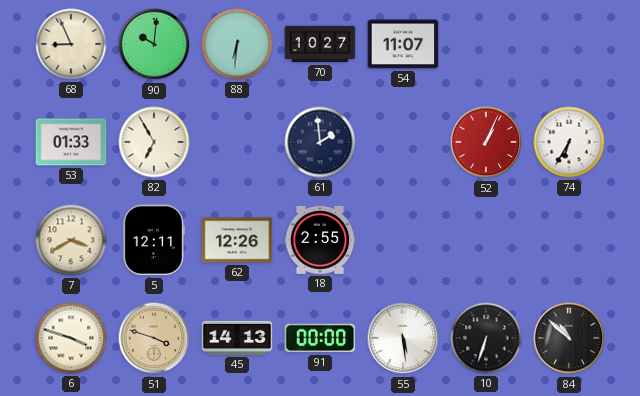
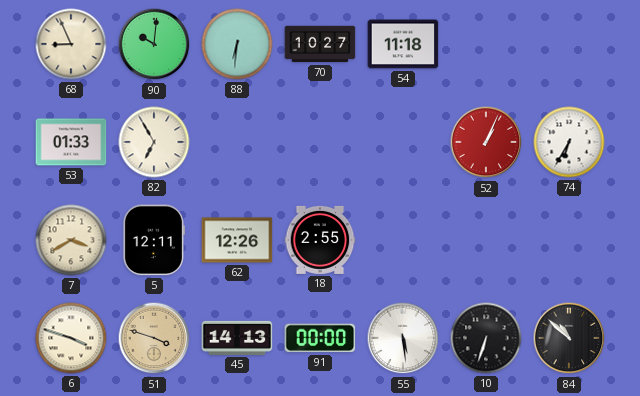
54: 11:07 -> 11:18 (403, 44)
61: 1:59 -> none (320, 142)
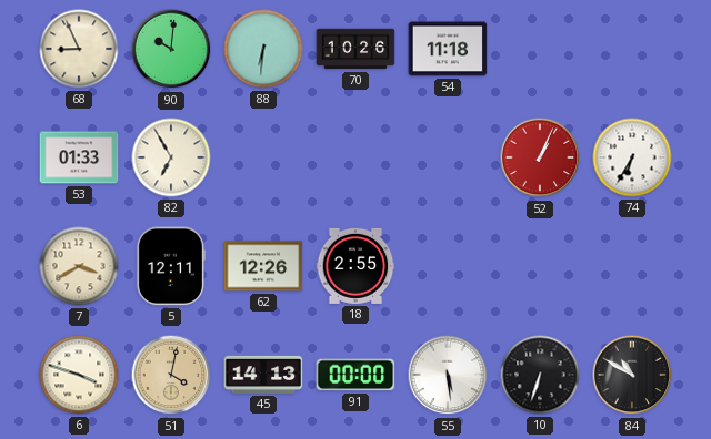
70: 10:27 -> 10:26 (355, 49)
51: 3:48 -> 4:02 (171, 375)
84: 10:52 -> 10:50 (632, 375)
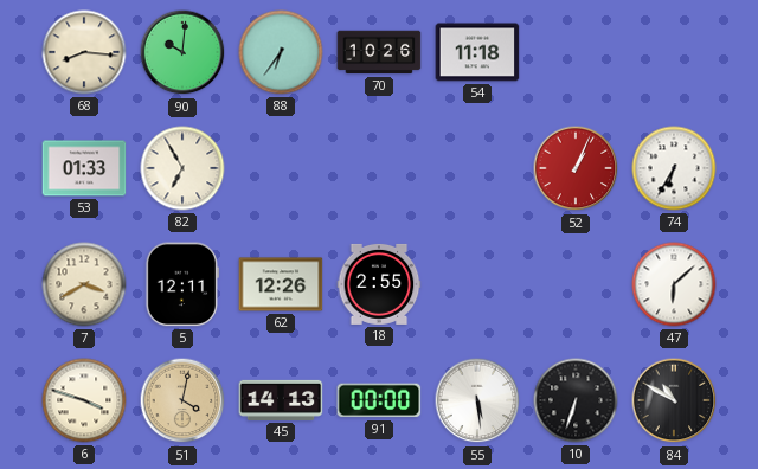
68: 8:56 -> 8:16 (84, 52)
88: 6:31 -> 6:36 (281, 52)
47: none -> 6:08 (674, 284)
